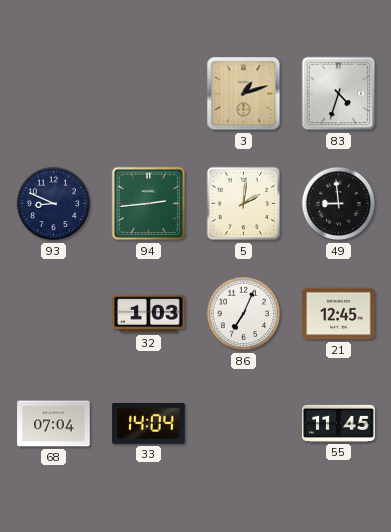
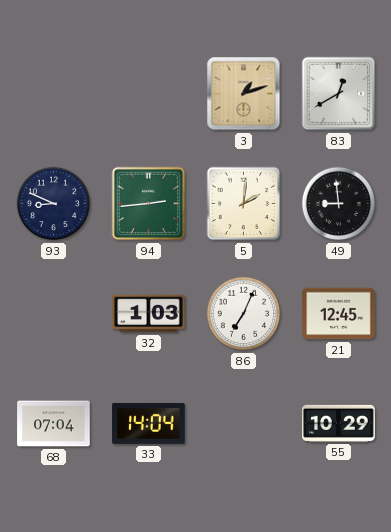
83: 4:33 -> 12:40 (339, 94)
55: 11:45 -> 10:29 (339, 423)
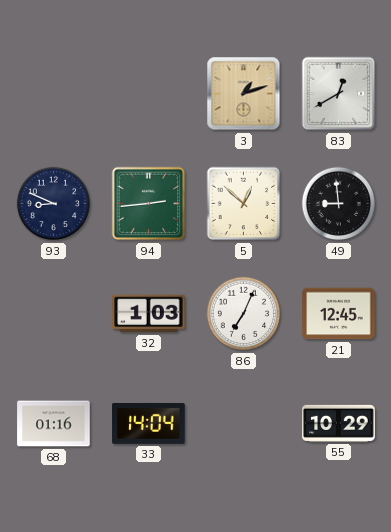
5: 2:01 -> 12:52 (244, 204)
68: 07:04 -> 01:16 (54, 424)
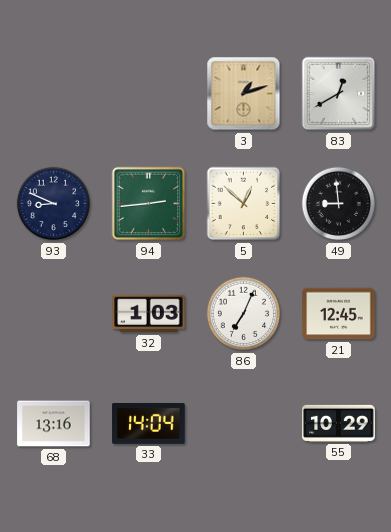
68: 01:16 -> 13:16 (54, 424)
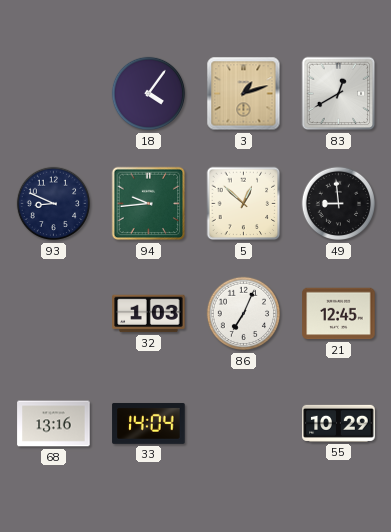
18: none -> 4:06 (149, 94)
94: 2:44 -> 9:44 (149, 204)
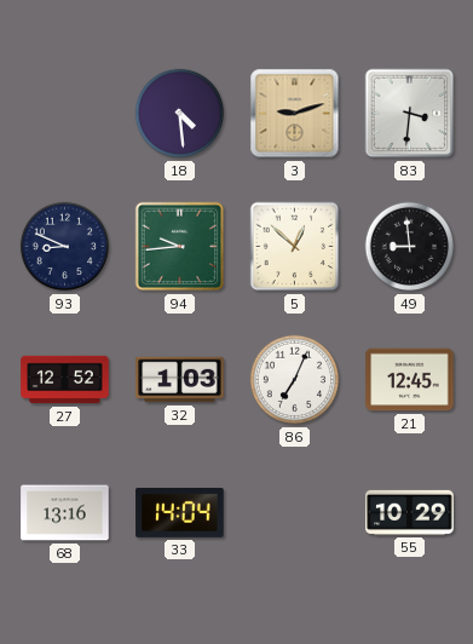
18: 4:06 -> 4:29 (180, 114)
3: 1:12 -> 9:12 (295, 114)
83: 12:40 -> 3:31 (410, 114)
27: none -> 12:52 (65, 380)
